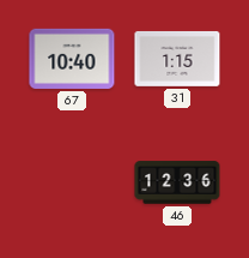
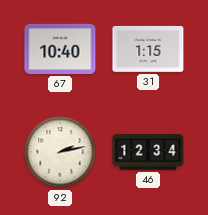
92: none -> 2:13 (60, 152)
46: 12:36 -> 12:34 (148, 152)
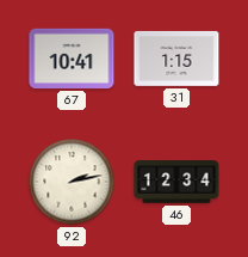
67: 10:40 -> 10:41 (72, 59)
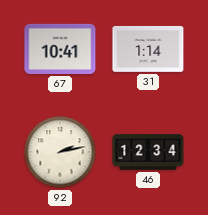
31: 1:15 -> 1:14 (148, 49)
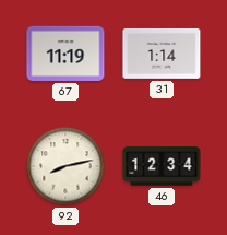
67: 10:41 -> 11:19 (65, 54)
92: 2:13 -> 8:13 (65, 166)
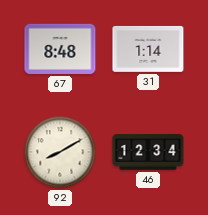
67: 11:19 -> 8:48 (60, 49)
92: 8:13 -> 8:10 (60, 152)
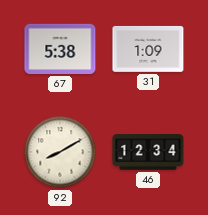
67: 8:48 -> 5:38 (60, 49)
31: 1:14 -> 1:09 (148, 49)
